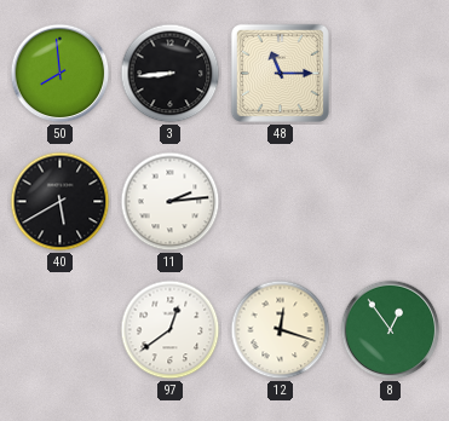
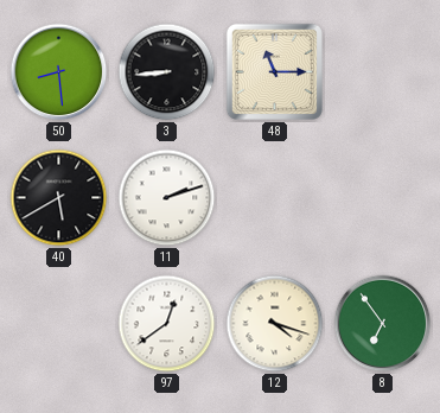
50: 7:59 -> 8:29 (59, 72)
11: 2:14 -> 2:12 (167, 198)
12: 12:18 -> 4:18 (275, 324)
8: 12:54 -> 6:54 (383, 324)
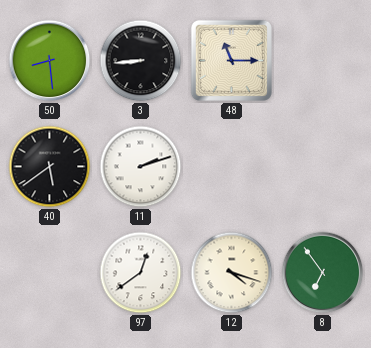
40: 5:40 -> 5:39 (50, 167)
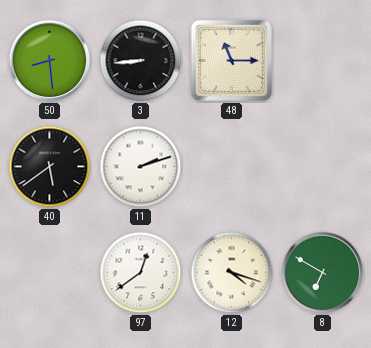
8: 6:54 -> 6:50 (323, 273)
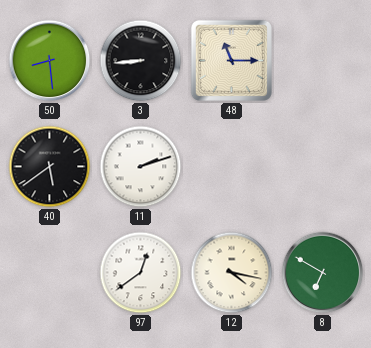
12: 4:18 -> 4:17 (232, 273)
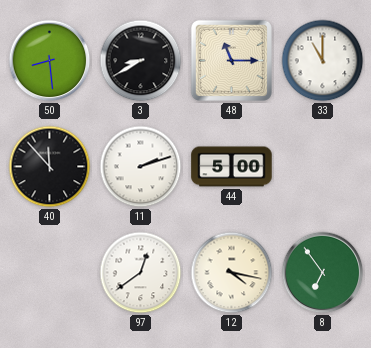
3: 8:44 -> 8:40 (141, 61)
33: none -> 11:00 (323, 61)
40: 5:39 -> 11:53 (50, 167)
44: none -> 5:00 (232, 167)
8: 6:50 -> 6:54 (323, 273)
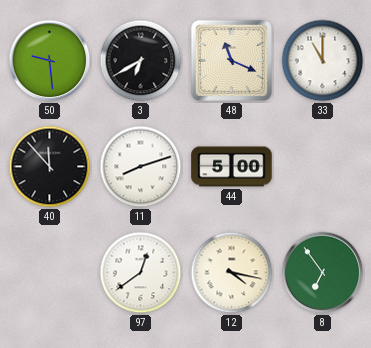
50: 8:29 -> 9:29 (50, 61)
3: 8:40 -> 6:40 (141, 61)
48: 11:15 -> 11:19 (231, 60)
11: 2:12 -> 8:12 (141, 167)
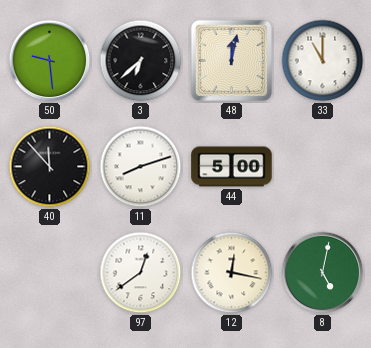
3: 6:40 -> 6:38 (141, 61)
48: 11:19 -> 12:02 (231, 60)
12: 4:17 -> 12:17 (232, 273)
8: 6:54 -> 5:02 (323, 273)
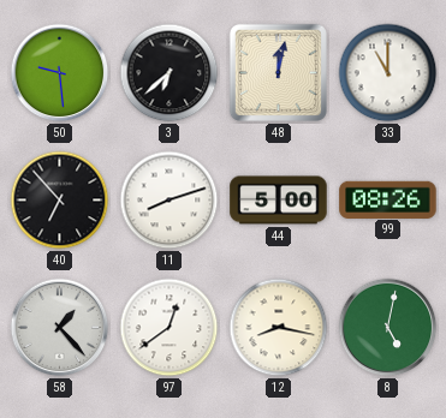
40: 11:53 -> 6:53 (60, 201)
99: none -> 08:26 (388, 199)
58: none -> 1:23 (60, 328)
12: 12:17 -> 8:17 (279, 328)
